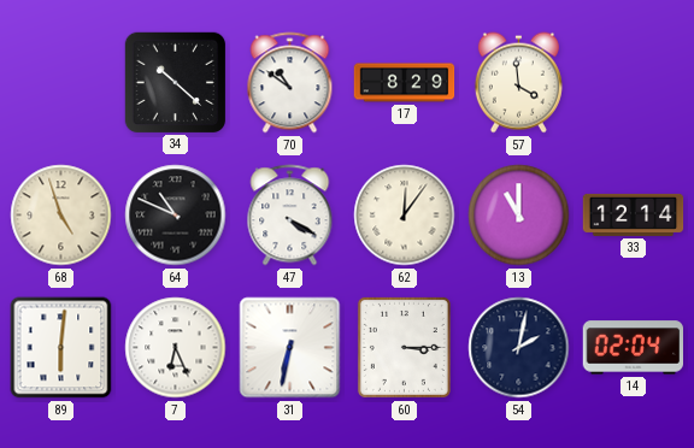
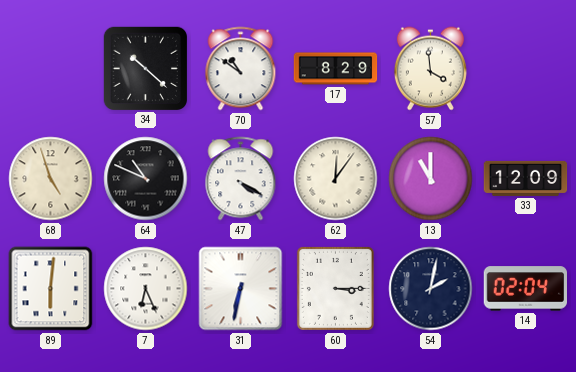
33: 12:14 -> 12:09 (526, 178)
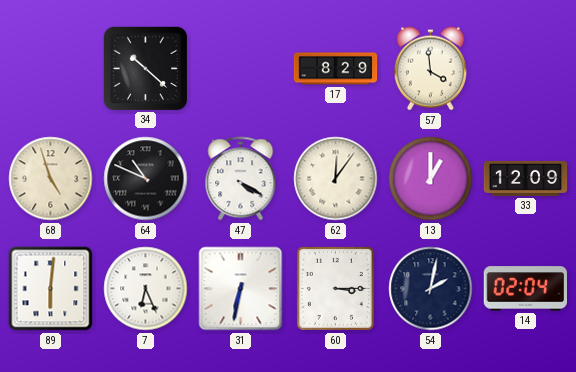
70: 10:51 -> none (241, 69)
13: 11:00 -> 1:00 (431, 179)
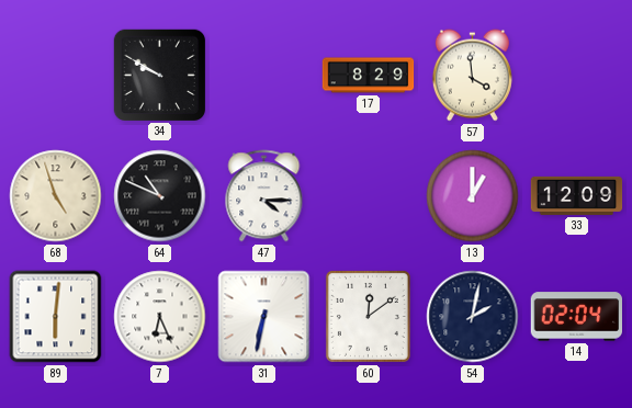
34: 10:22 -> 9:50 (159, 75)
47: 4:20 -> 4:15 (264, 196)
62: 12:06 -> none (336, 179)
60: 3:15 -> 12:09 (368, 316)
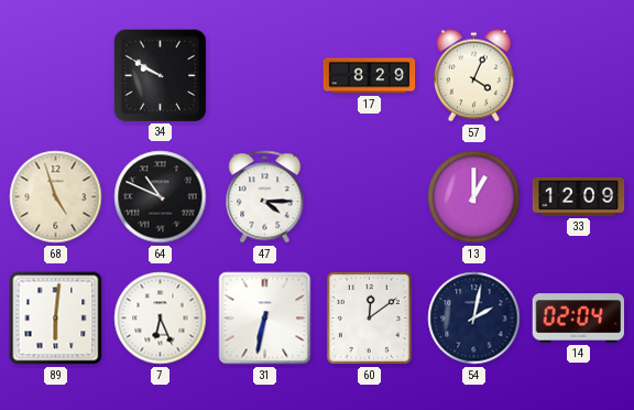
57: 3:59 -> 4:04 (473, 76)
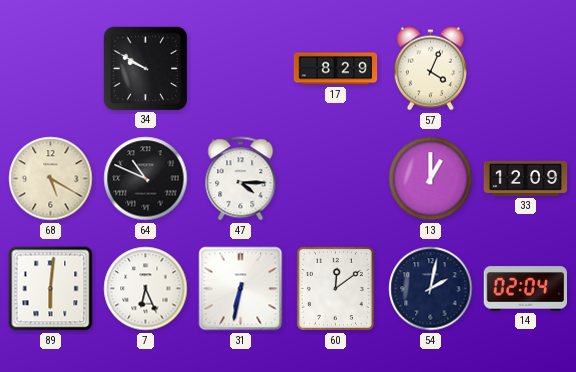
68: 4:57 -> 5:20 (51, 179)
